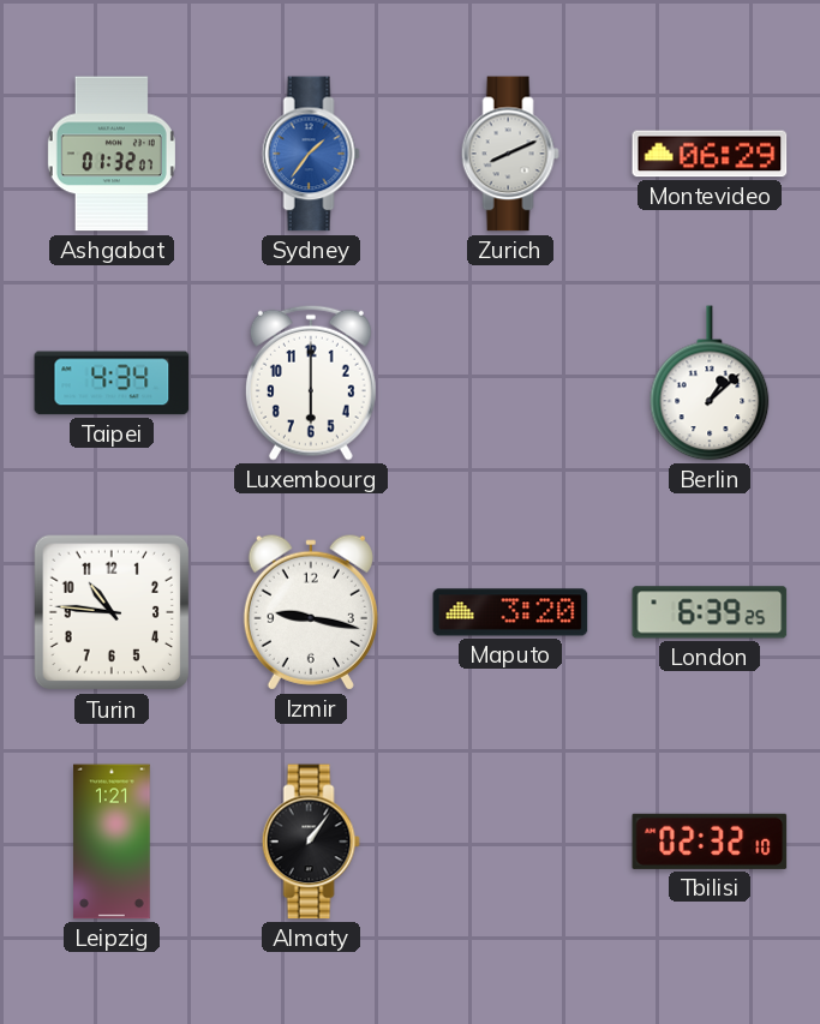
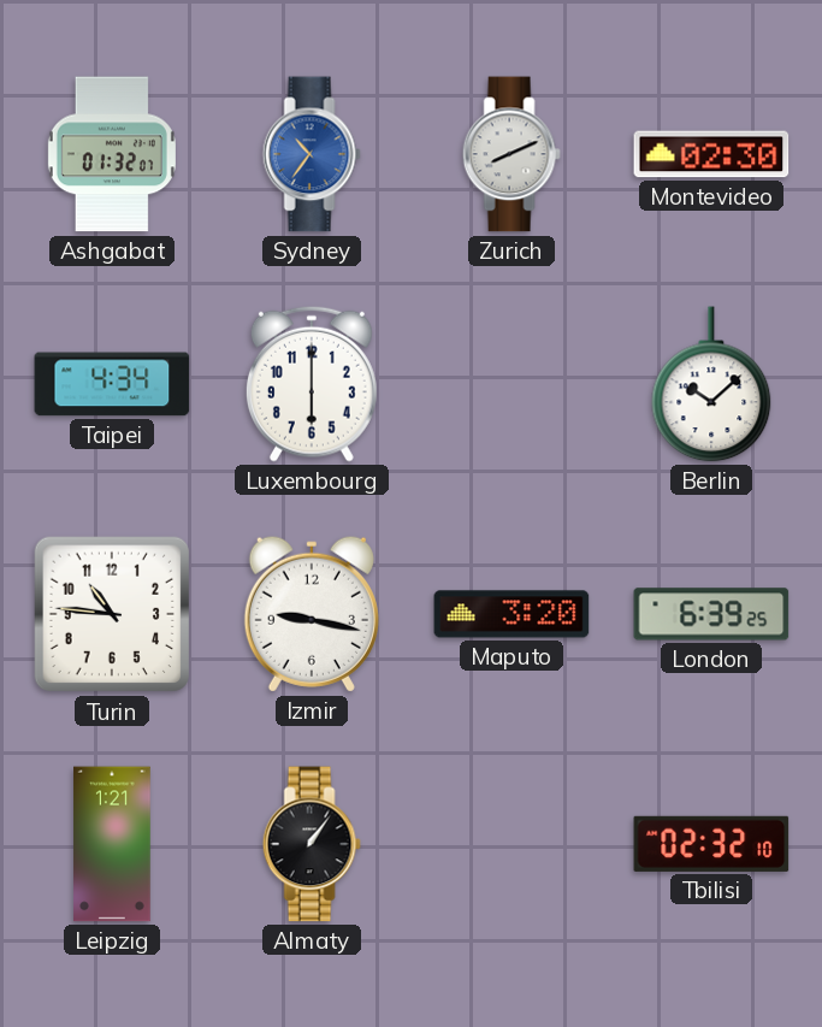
Sydney: 1:36 -> 10:36 (312, 154)
Montevideo: 06:29 -> 02:30 (711, 154)
Berlin: 1:08 -> 10:08 (711, 384)
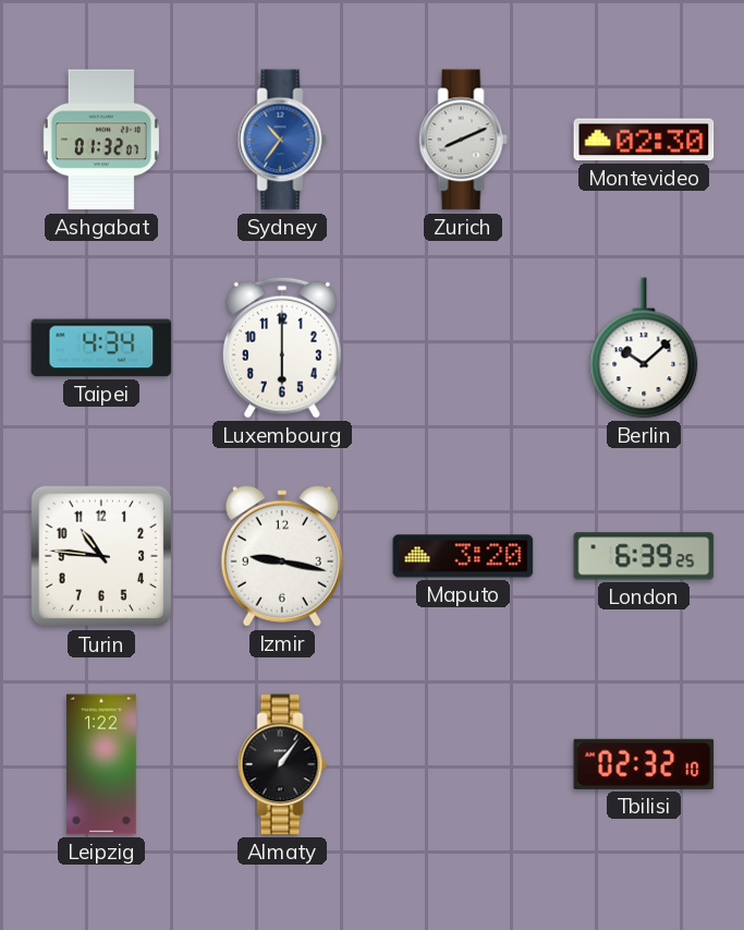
Leipzig: 1:21 -> 1:22 (101, 764)
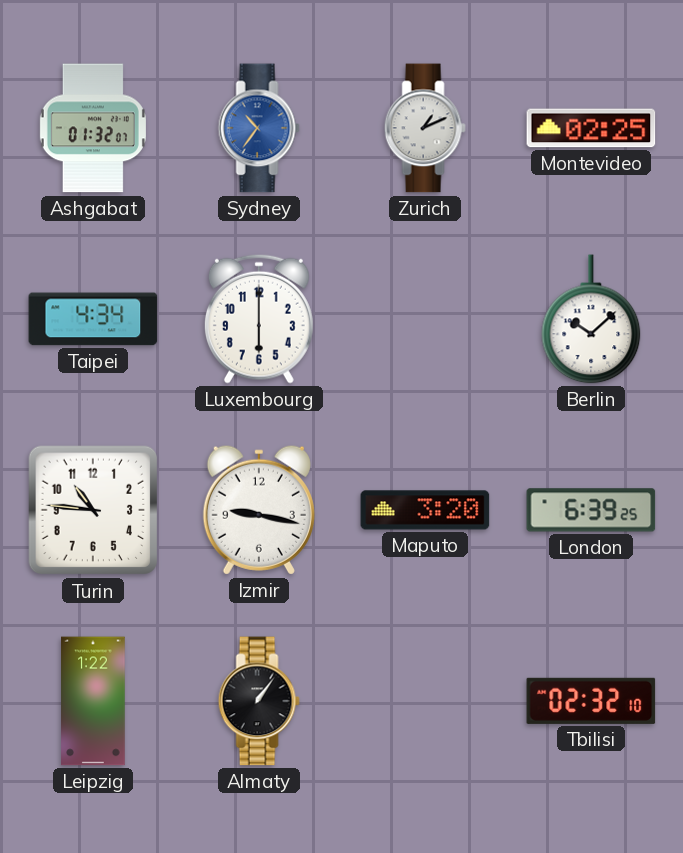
Zurich: 8:11 -> 1:11 (425, 128)
Montevideo: 02:30 -> 02:25 (591, 128)
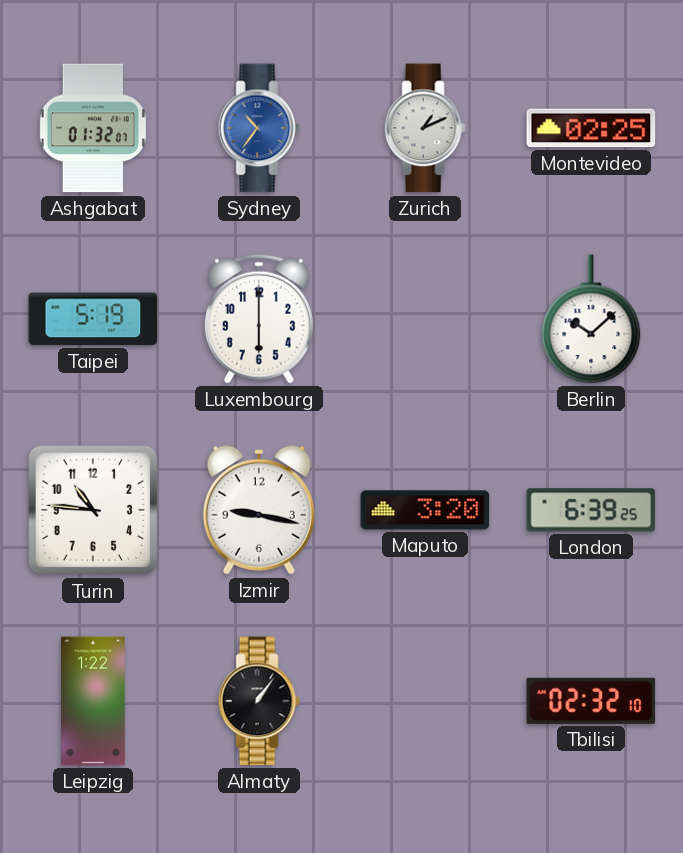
Taipei: 4:34 -> 5:19 (93, 319)
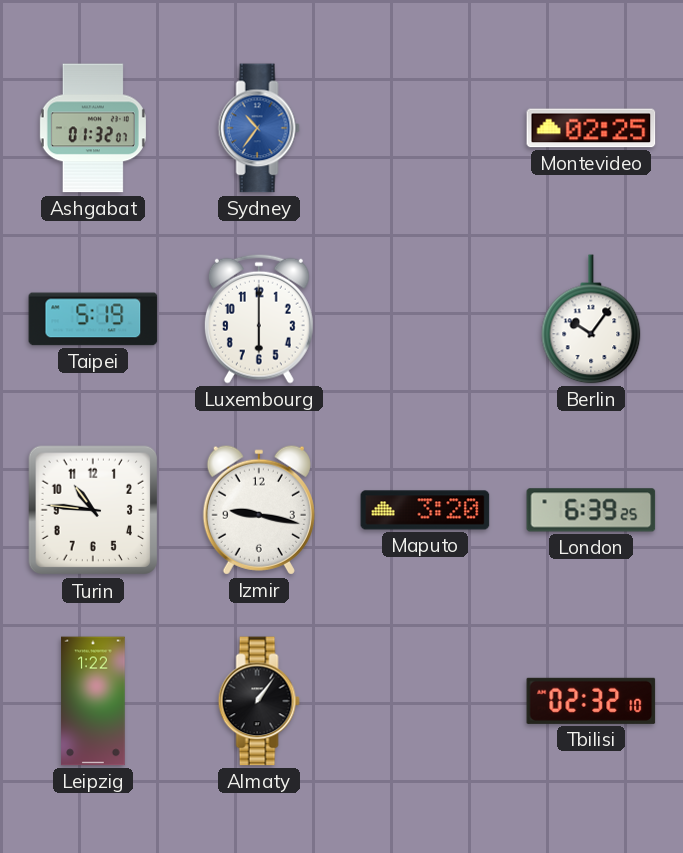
Zurich: 1:11 -> none (425, 128)
Berlin: 10:08 -> 10:06 (591, 319)
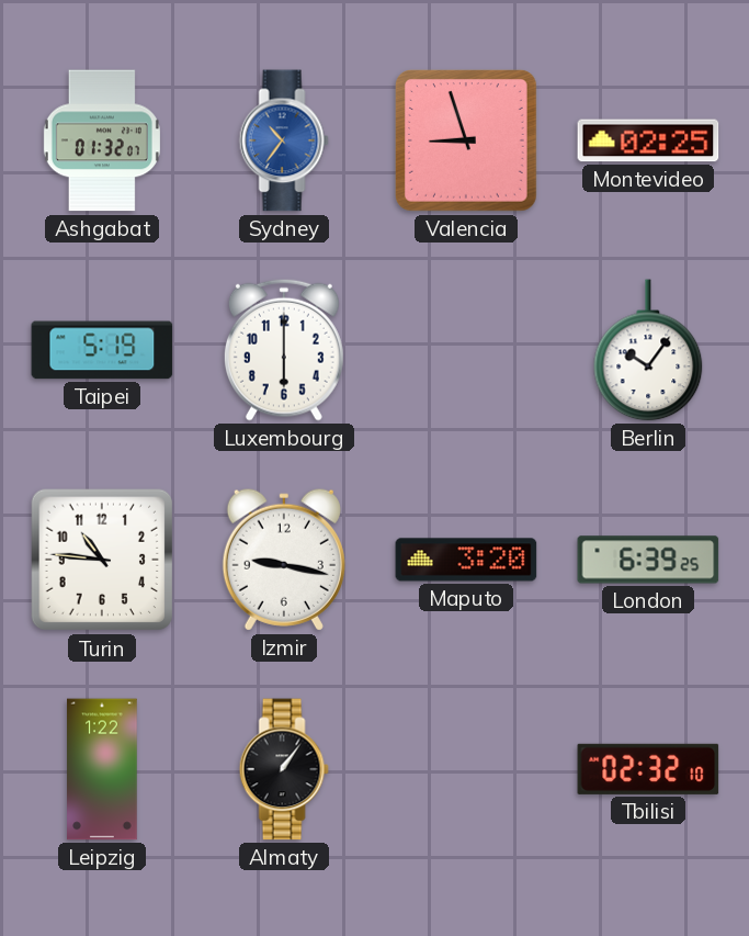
Valencia: none -> 8:57 (466, 140)
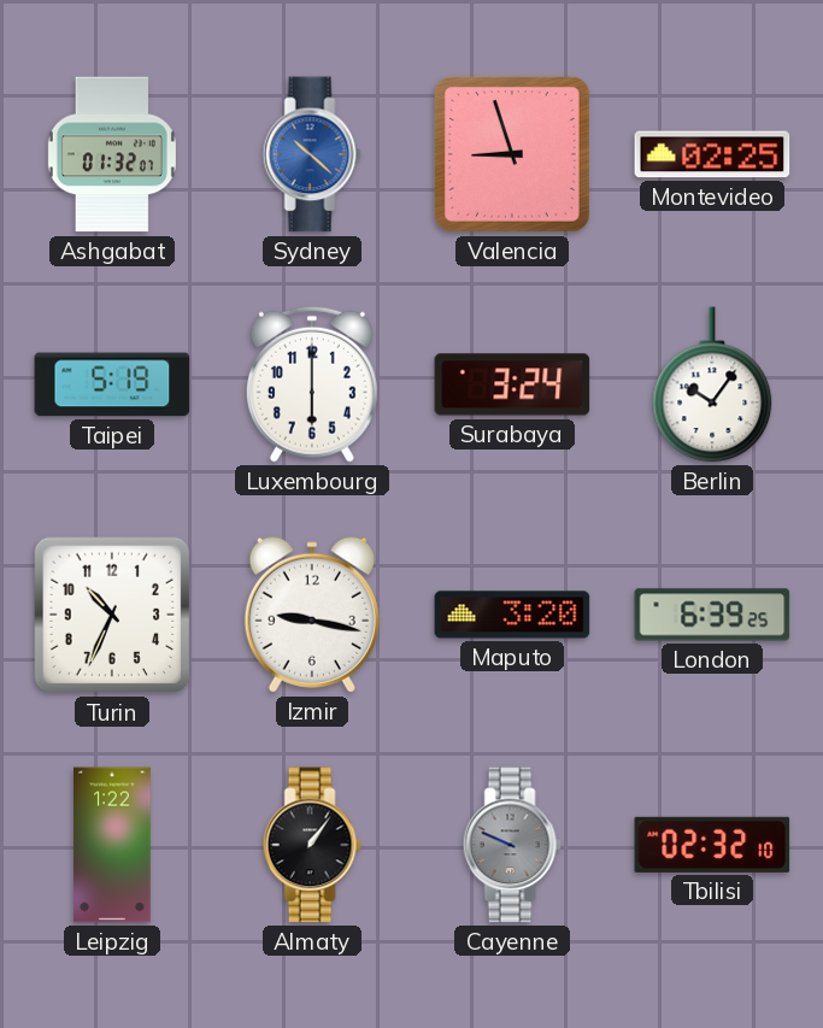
Sydney: 10:36 -> 10:22 (312, 154)
Surabaya: none -> 3:24 (512, 384)
Turin: 10:46 -> 10:34 (112, 615)
Cayenne: none -> 9:49 (512, 845)
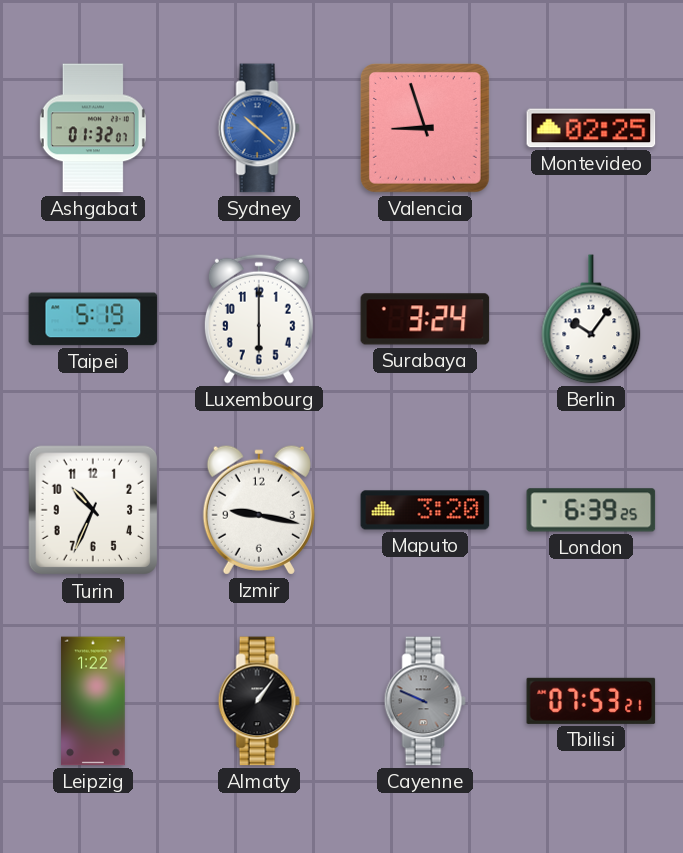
Tbilisi: 02:32 -> 07:53 (591, 701)
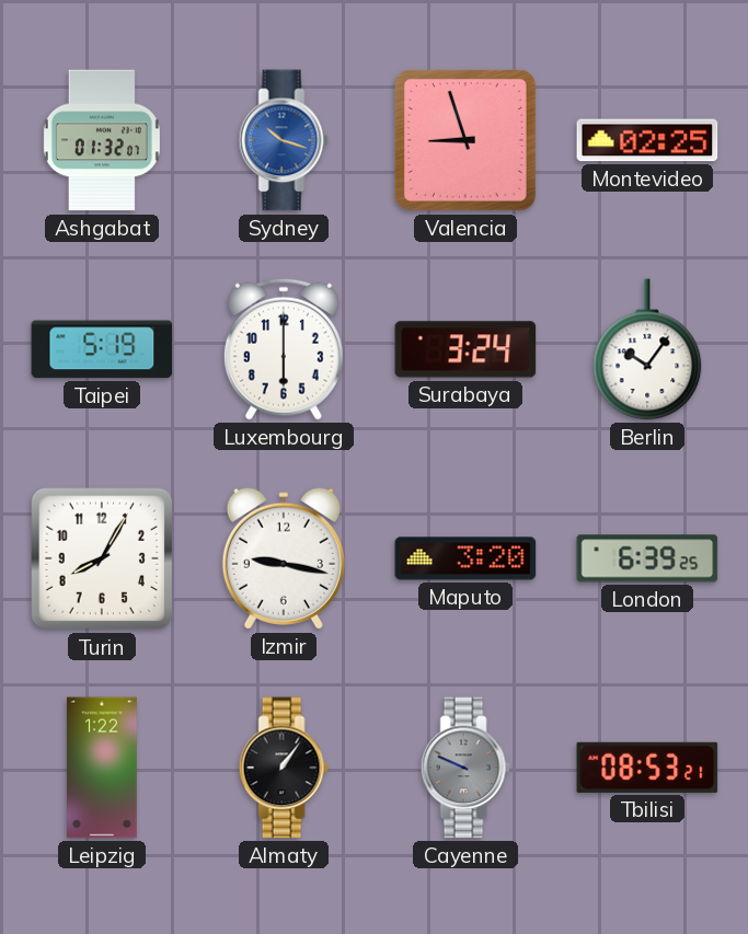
Sydney: 10:22 -> 10:18 (284, 140)
Turin: 10:34 -> 8:05 (102, 558)
Tbilisi: 07:53 -> 08:53 (647, 768)
